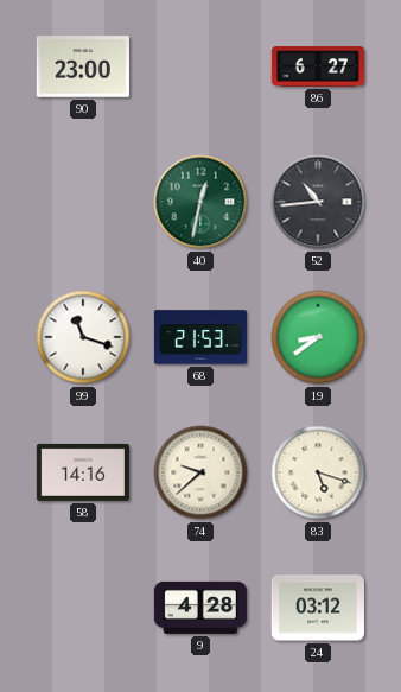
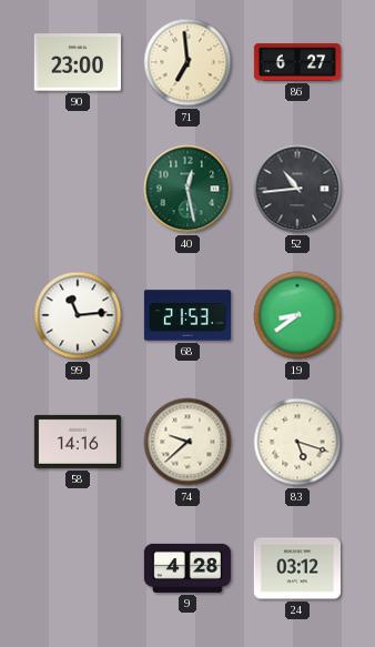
71: none -> 6:59 (187, 62)
40: 12:32 -> 12:28 (187, 189)
99: 11:18 -> 11:14 (78, 315)
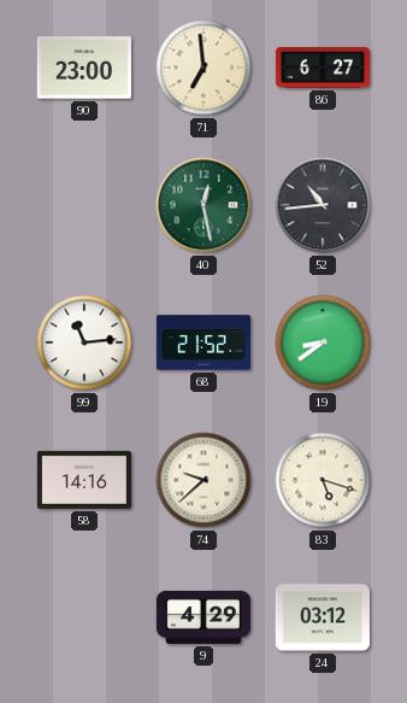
68: 21:53 -> 21:52 (202, 342)
9: 4:28 -> 4:29 (203, 617)
